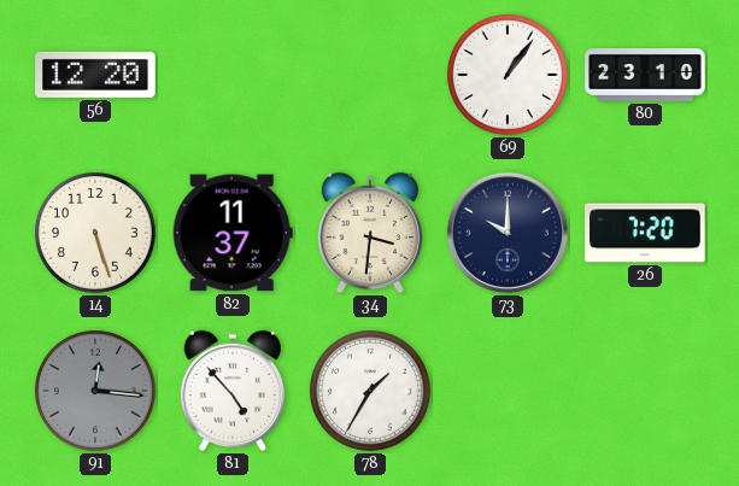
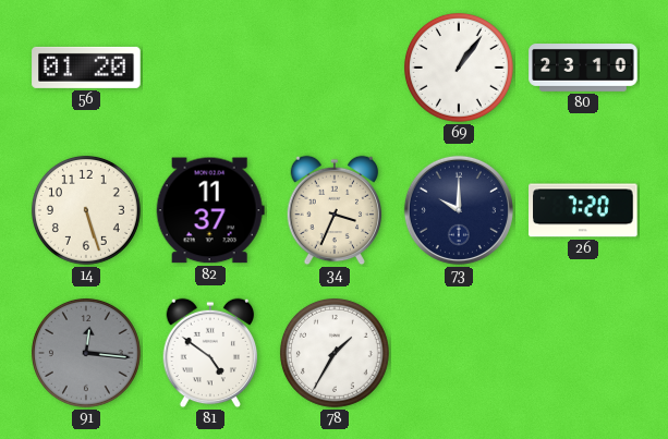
56: 12:20 -> 01:20 (86, 68)
34: 3:31 -> 3:34 (335, 210)
81: 4:53 -> 4:51 (210, 353)
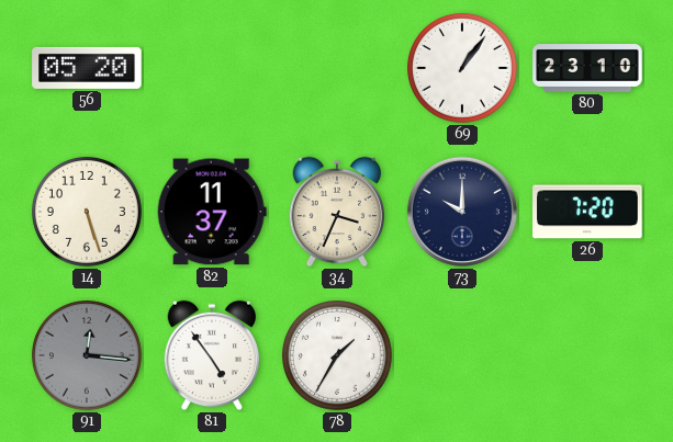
56: 01:20 -> 05:20 (87, 68)
81: 4:51 -> 4:54 (212, 355)
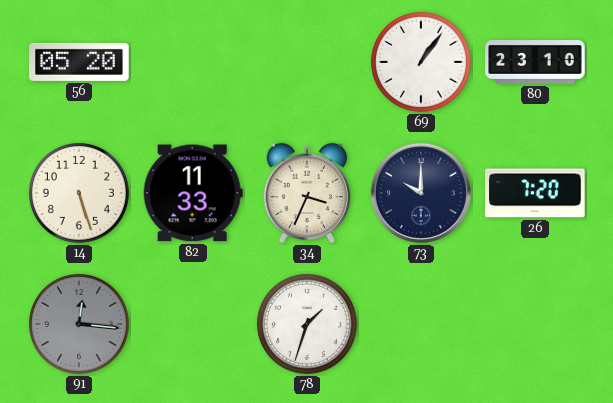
82: 11:37 -> 11:33 (193, 193)
81: 4:54 -> none (212, 355)
78: 1:35 -> 1:33 (307, 324)
